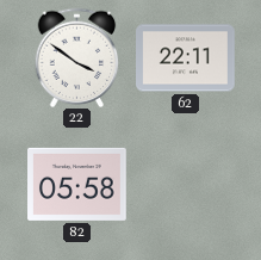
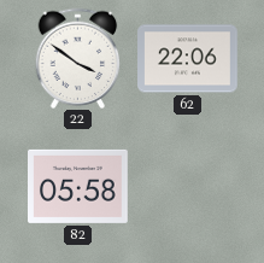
62: 22:11 -> 22:06 (188, 59)
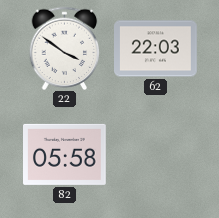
62: 22:06 -> 22:03 (156, 49)
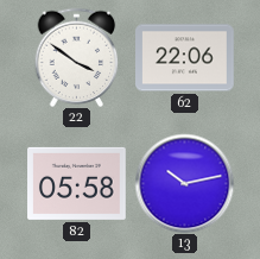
62: 22:03 -> 22:06 (185, 58)
13: none -> 10:13 (184, 183)
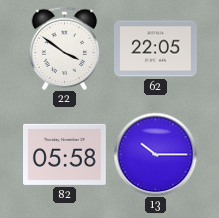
62: 22:06 -> 22:05 (156, 49)
13: 10:13 -> 10:15 (155, 154)
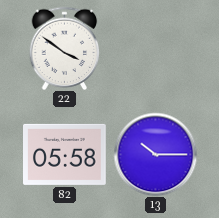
62: 22:05 -> none (156, 49)
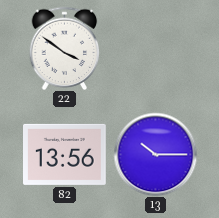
82: 05:58 -> 13:56 (65, 154)
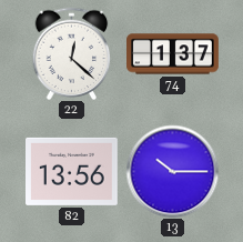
22: 3:51 -> 12:22 (72, 53)
74: none -> 1:37 (173, 54)
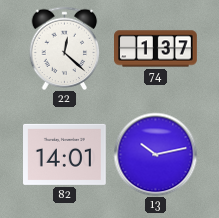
82: 13:56 -> 14:01 (65, 154)
13: 10:15 -> 10:13 (155, 154)
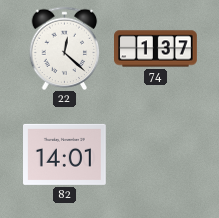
13: 10:13 -> none (155, 154)
